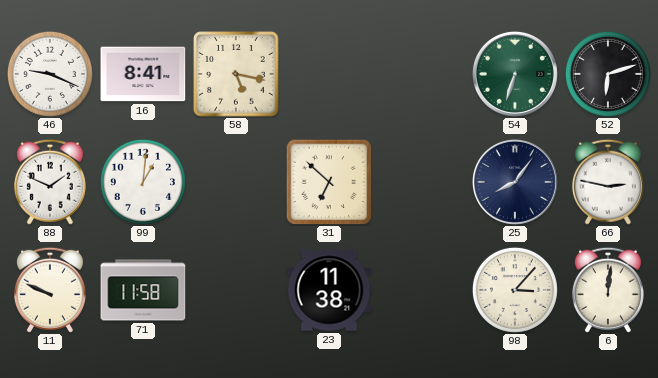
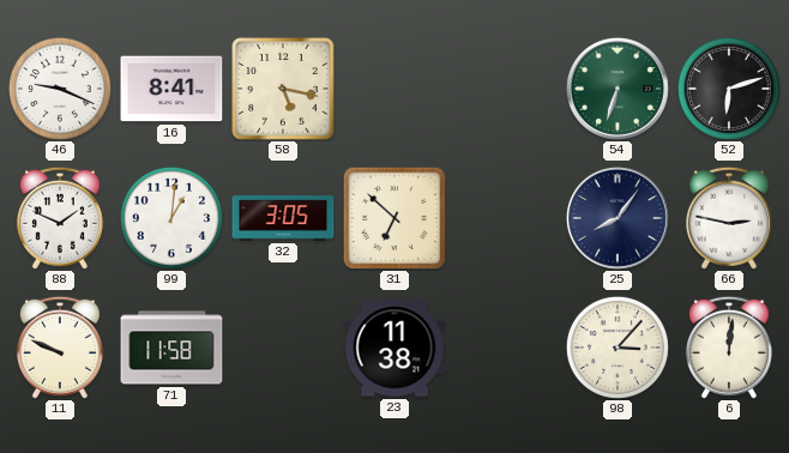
32: none -> 3:05 (283, 218)
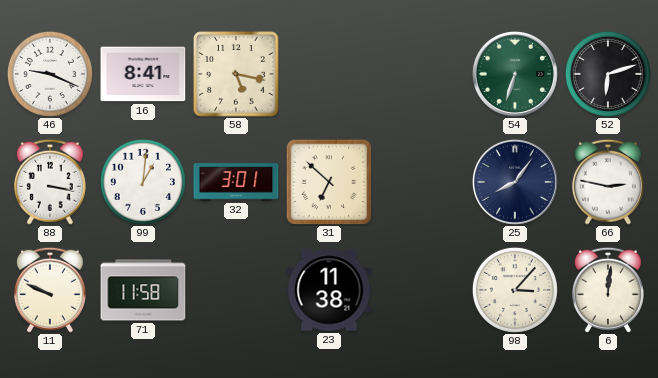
88: 1:49 -> 3:17 (50, 182)
32: 3:05 -> 3:01 (236, 182)
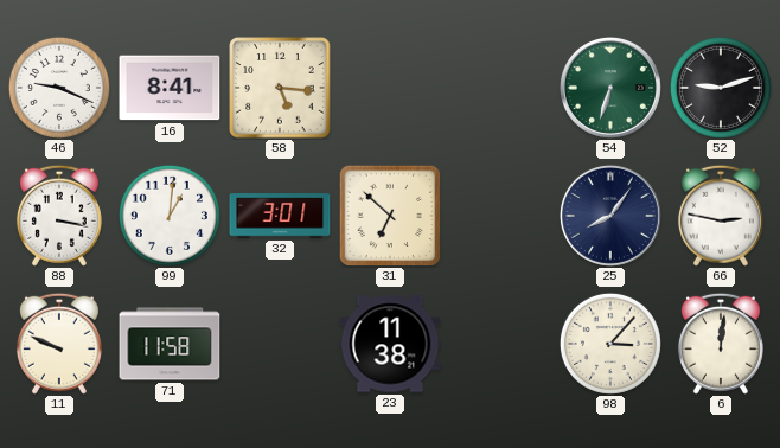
58: 5:17 -> 5:16 (280, 88)
52: 6:12 -> 9:12 (721, 88)
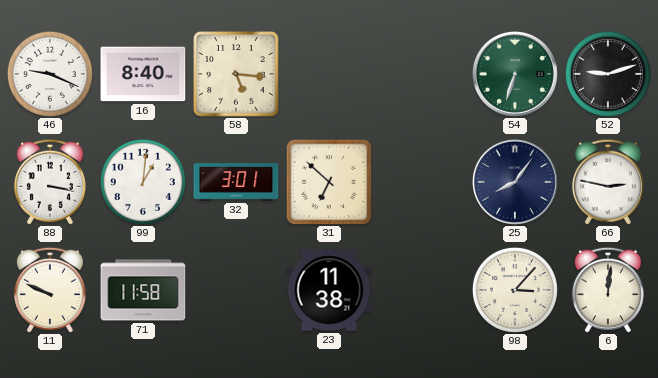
16: 8:41 -> 8:40 (143, 74)
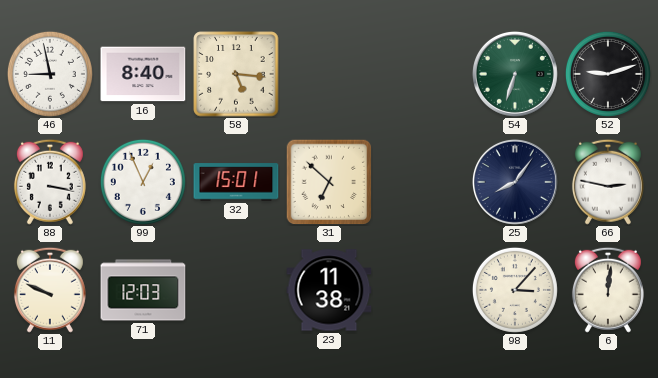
46: 9:19 -> 8:58 (50, 74)
99: 1:01 -> 12:56 (143, 182)
32: 3:01 -> 15:01 (236, 182)
71: 11:58 -> 12:03 (143, 290)
